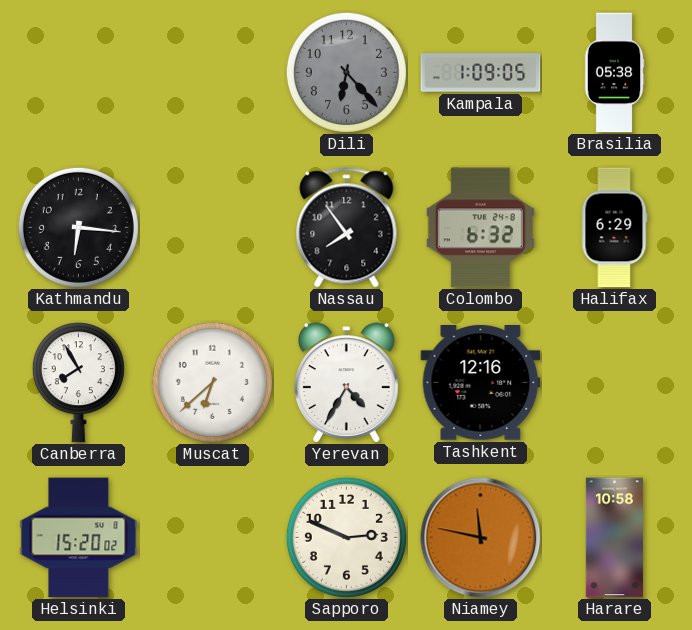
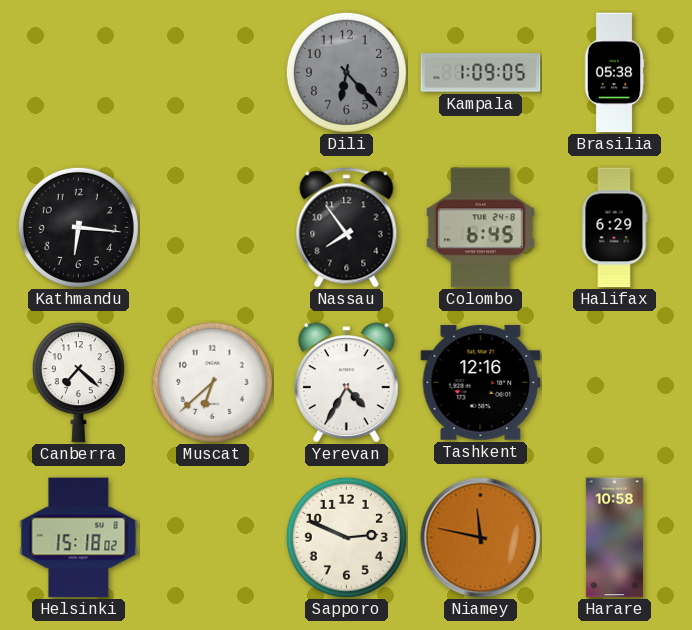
Colombo: 6:32 -> 6:45 (480, 228)
Canberra: 7:55 -> 7:22 (78, 383)
Helsinki: 15:20 -> 15:18 (79, 538)
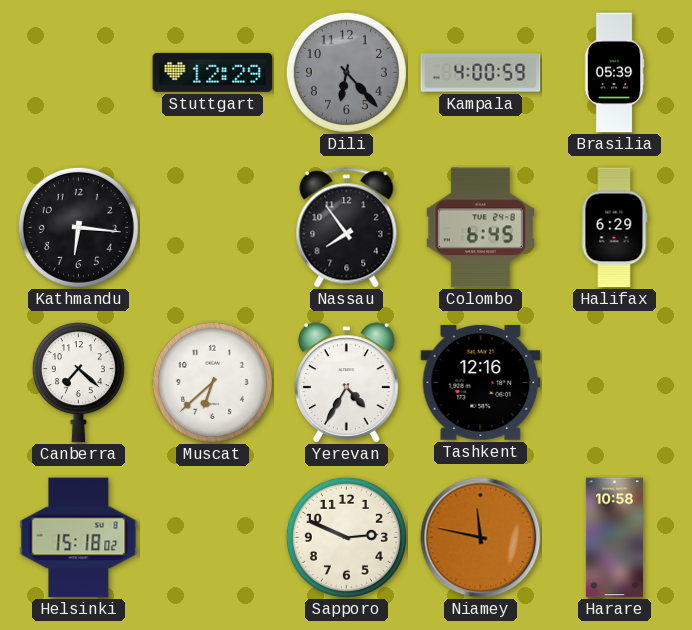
Stuttgart: none -> 12:29 (213, 72)
Kampala: 1:09 -> 4:00 (481, 73)
Brasilia: 05:38 -> 05:39 (614, 73)
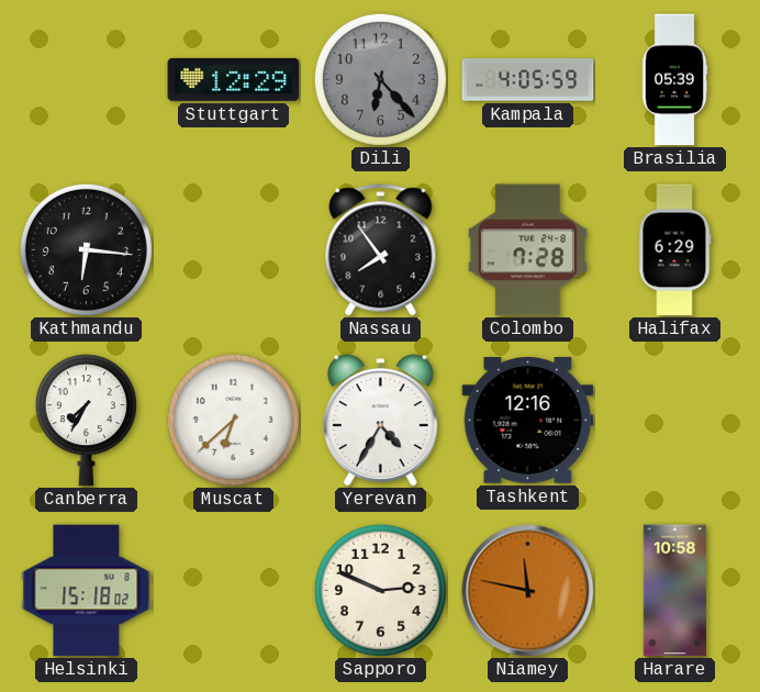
Kampala: 4:00 -> 4:05 (528, 80)
Colombo: 6:45 -> 7:28 (527, 250)
Canberra: 7:22 -> 7:35 (86, 421)
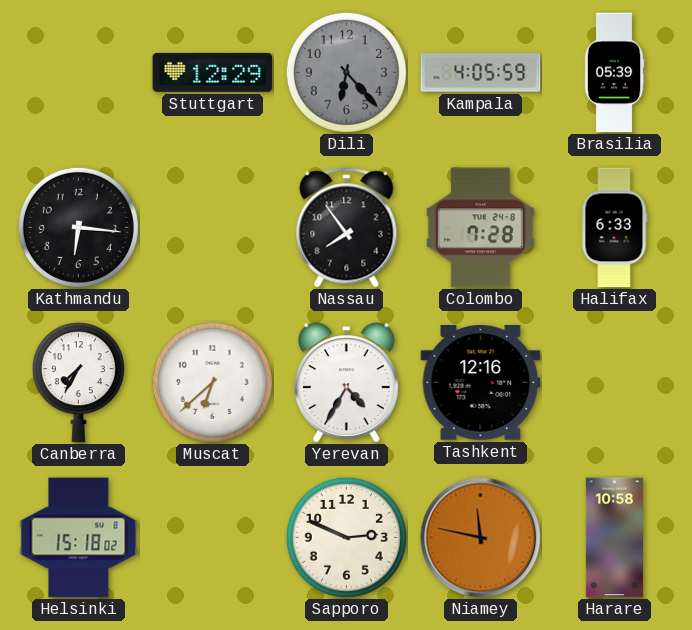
Halifax: 6:29 -> 6:33 (614, 228)
